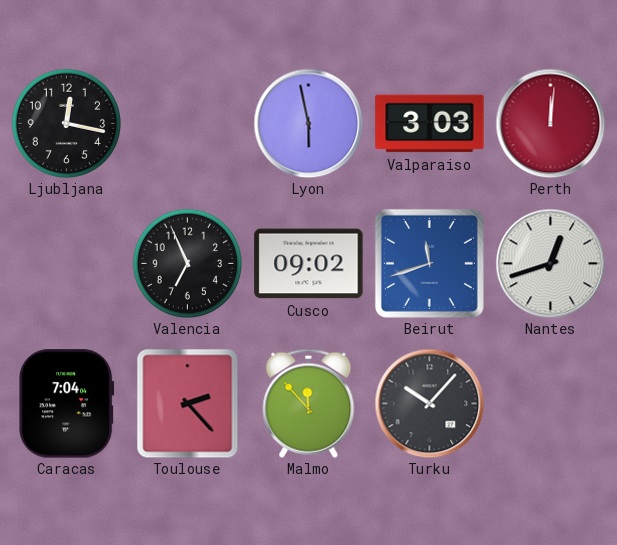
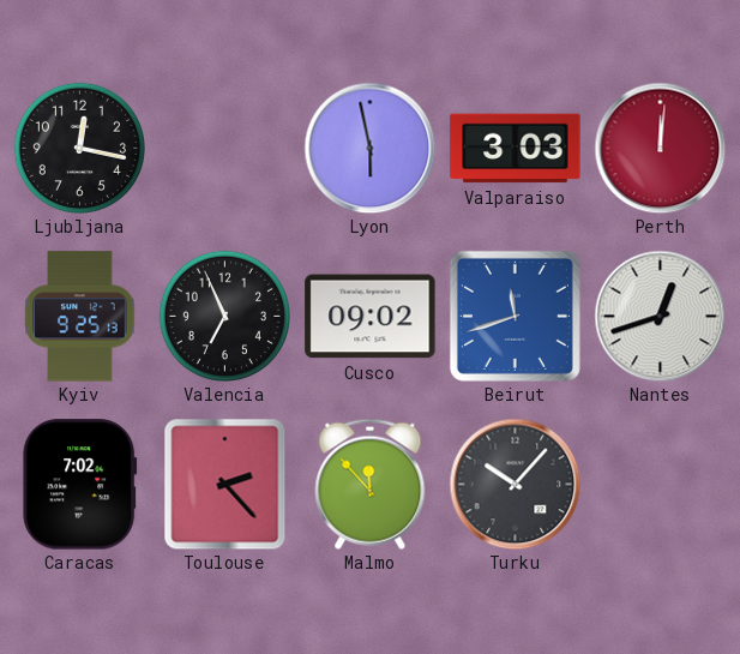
Kyiv: none -> 9:25 (80, 317)
Caracas: 7:04 -> 7:02 (80, 485)
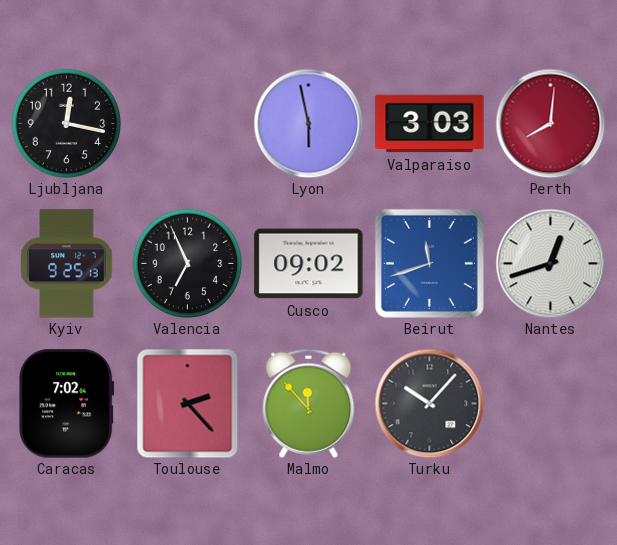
Perth: 12:01 -> 8:01 (550, 123)
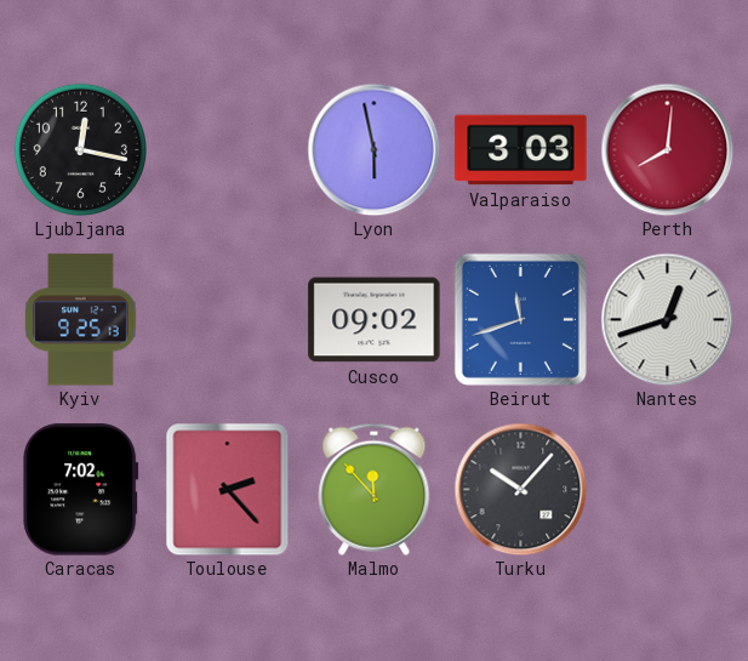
Valencia: 6:56 -> none (187, 263)
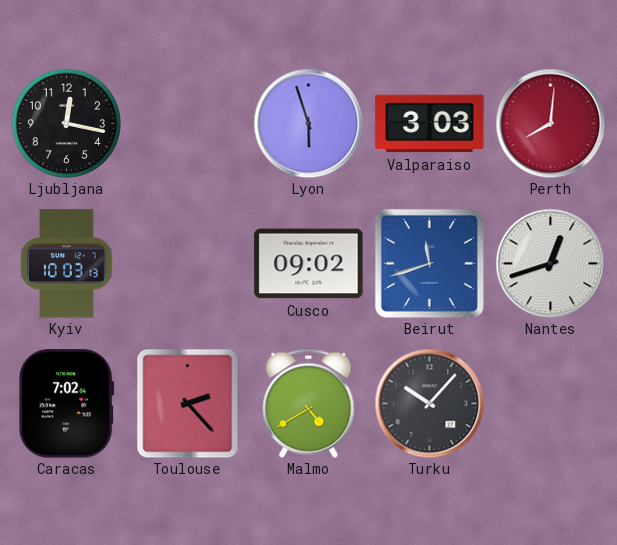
Lyon: 5:58 -> 5:57 (308, 123)
Kyiv: 9:25 -> 10:03 (67, 264)
Malmo: 11:53 -> 4:40 (309, 403)
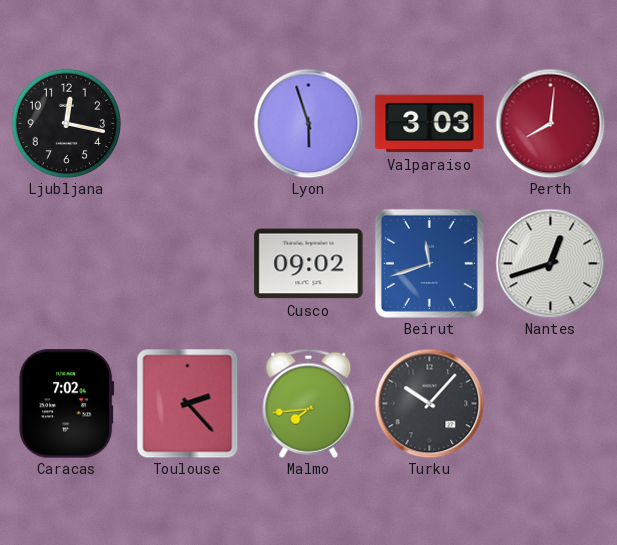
Kyiv: 10:03 -> none (67, 264)
Malmo: 4:40 -> 7:44 (309, 403)
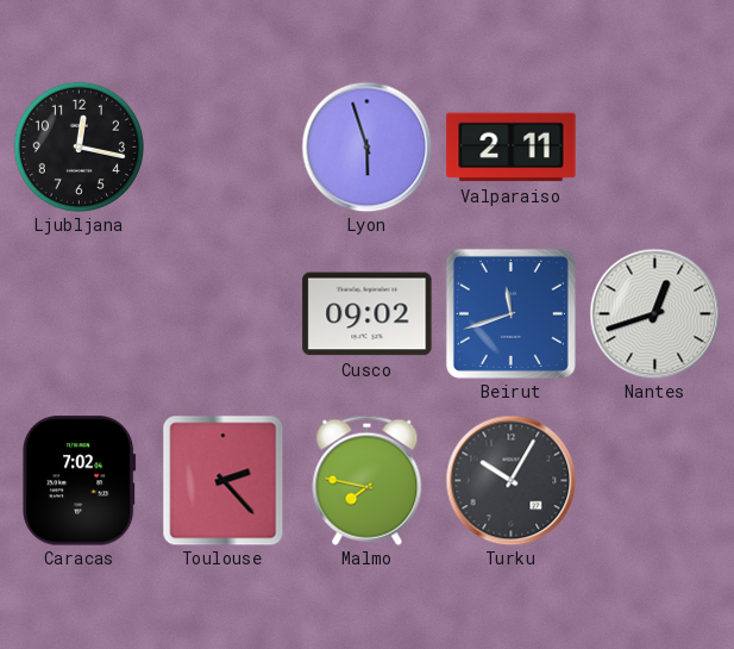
Valparaiso: 3:03 -> 2:11 (512, 148)
Perth: 8:01 -> none (550, 123)
Malmo: 7:44 -> 7:47 (368, 480)
Turku: 10:07 -> 10:05 (510, 480)
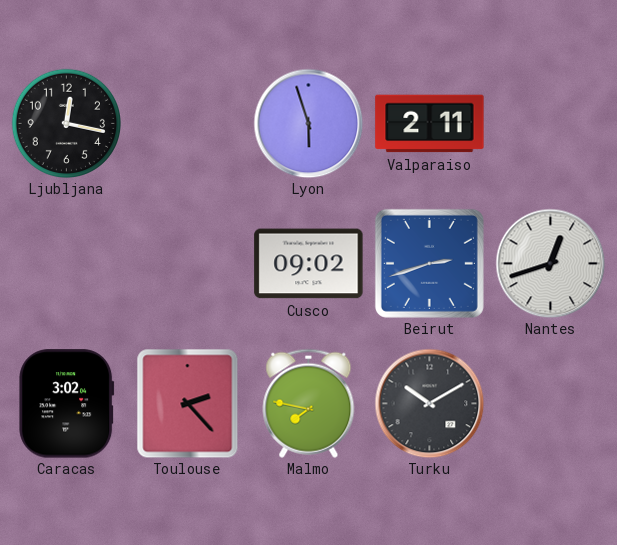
Beirut: 11:42 -> 2:42 (429, 263)
Caracas: 7:02 -> 3:02 (67, 404)
Turku: 10:05 -> 10:10 (429, 403)
